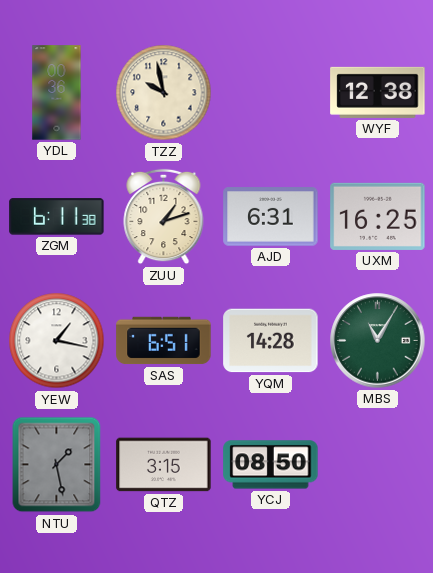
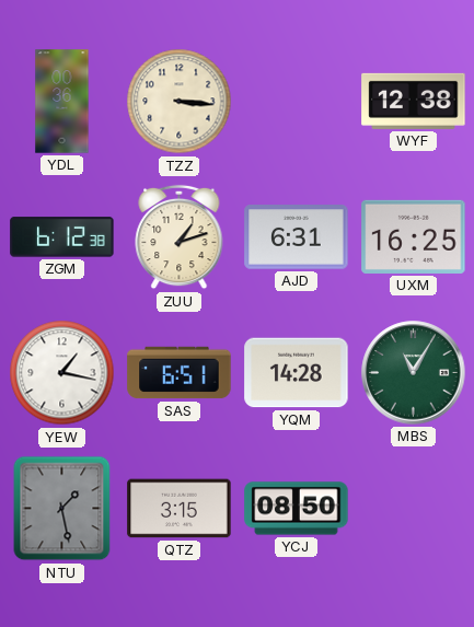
TZZ: 9:58 -> 3:16 (180, 102)
ZGM: 6:11 -> 6:12 (62, 237)
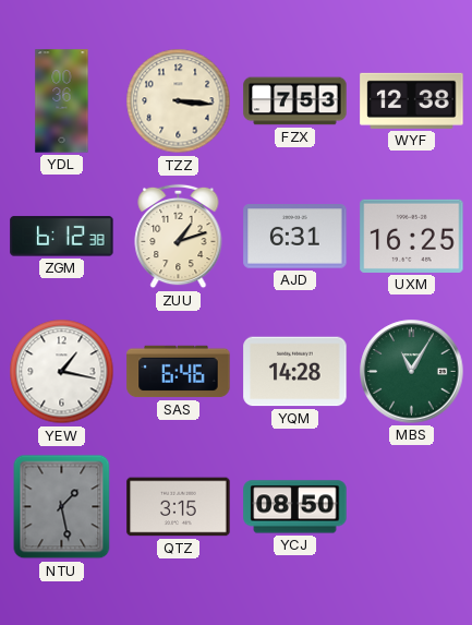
FZX: none -> 7:53 (295, 101)
SAS: 6:51 -> 6:46 (179, 372)
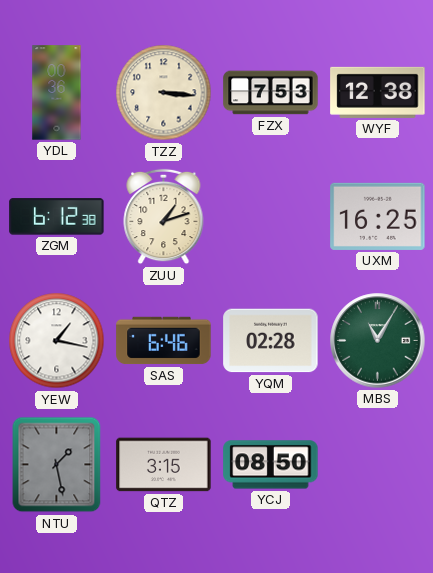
AJD: 6:31 -> none (295, 237)
YQM: 14:28 -> 02:28 (271, 341)
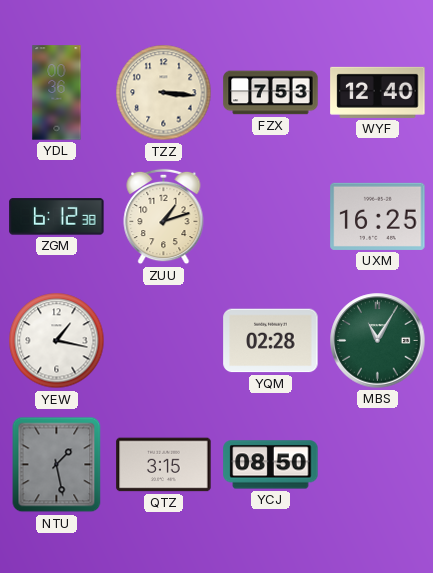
WYF: 12:38 -> 12:40 (378, 92)
SAS: 6:46 -> none (164, 341)
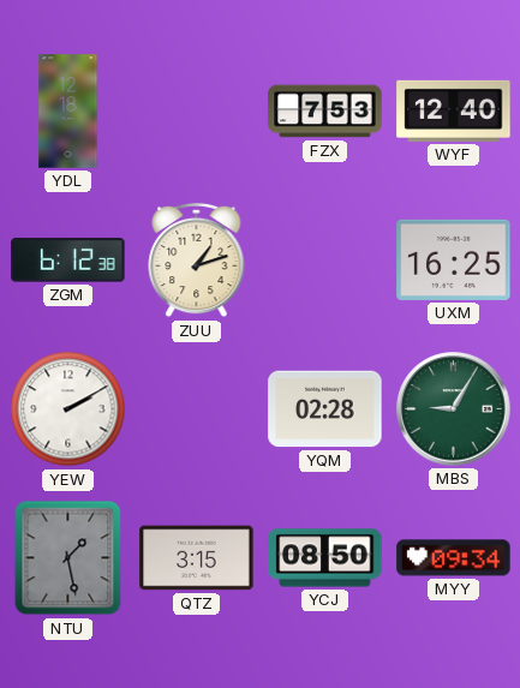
YDL: 00:36 -> 12:18 (68, 112)
TZZ: 3:16 -> none (164, 93)
YEW: 1:17 -> 2:10 (68, 409)
MBS: 11:05 -> 9:05 (454, 409)
MYY: none -> 09:34 (454, 558)
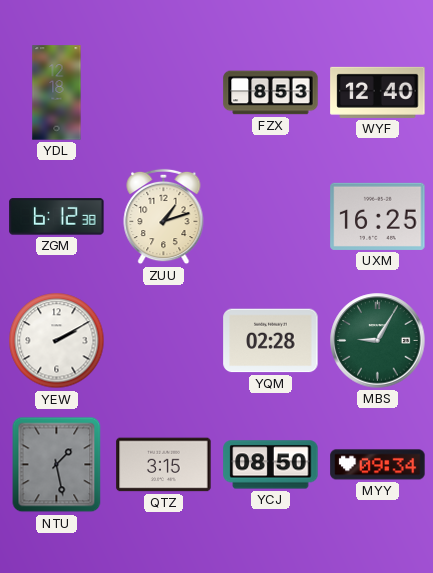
FZX: 7:53 -> 8:53 (271, 93)
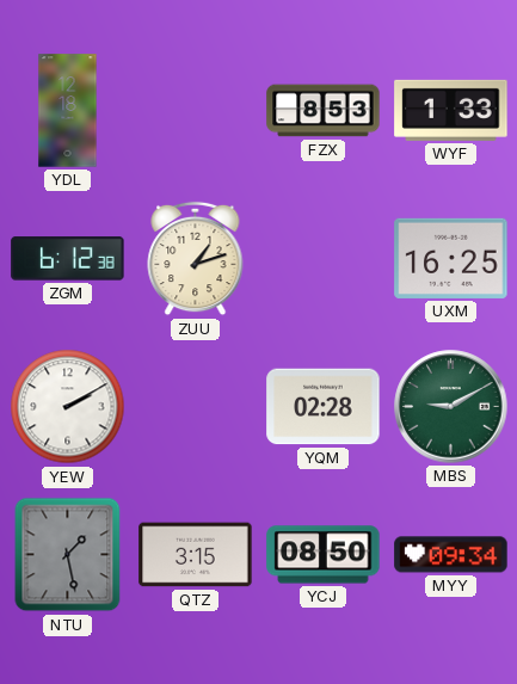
WYF: 12:40 -> 1:33 (451, 110)
MBS: 9:05 -> 9:10 (451, 407)
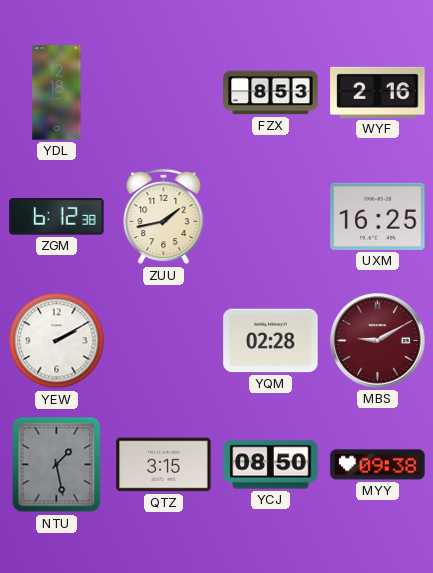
WYF: 1:33 -> 2:16 (378, 92)
ZUU: 1:12 -> 1:43 (164, 217)
MBS dial: green -> burgundy (378, 341)
MYY: 09:34 -> 09:38 (378, 465)
